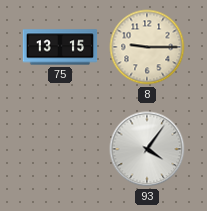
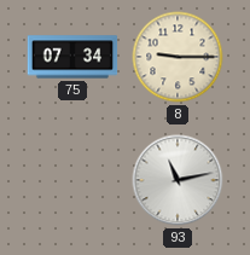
75: 13:15 -> 07:34 (72, 57)
93: 4:06 -> 11:13 (178, 180)
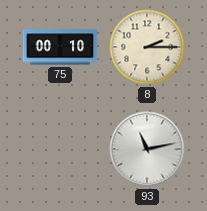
75: 07:34 -> 00:10 (60, 47)
8: 9:15 -> 2:15 (147, 47)
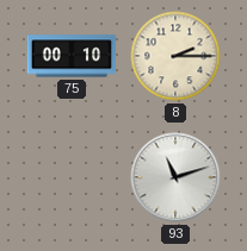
93: 11:13 -> 11:12 (175, 177)
